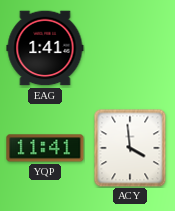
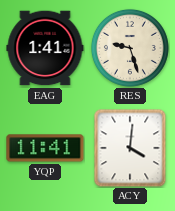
RES: none -> 9:27 (130, 48)
ACY: 3:59 -> 4:01 (130, 148)
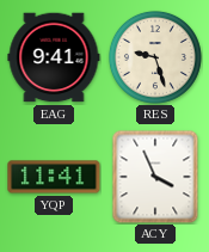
EAG: 1:41 -> 9:41 (54, 57)
ACY: 4:01 -> 3:56 (155, 177)
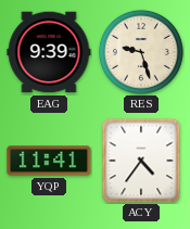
EAG: 9:41 -> 9:39 (49, 52)
ACY: 3:56 -> 4:36 (141, 161)
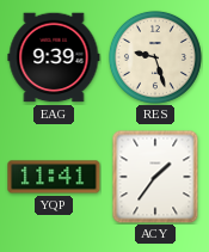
ACY: 4:36 -> 1:36 (155, 177)
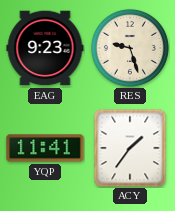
EAG: 9:39 -> 9:23 (45, 48)
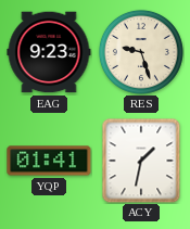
YQP: 11:41 -> 01:41 (49, 161)
ACY: 1:36 -> 1:32 (141, 161)
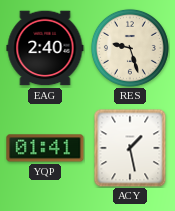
EAG: 9:23 -> 2:40 (45, 48)
ACY: 1:32 -> 1:28 (130, 148)
